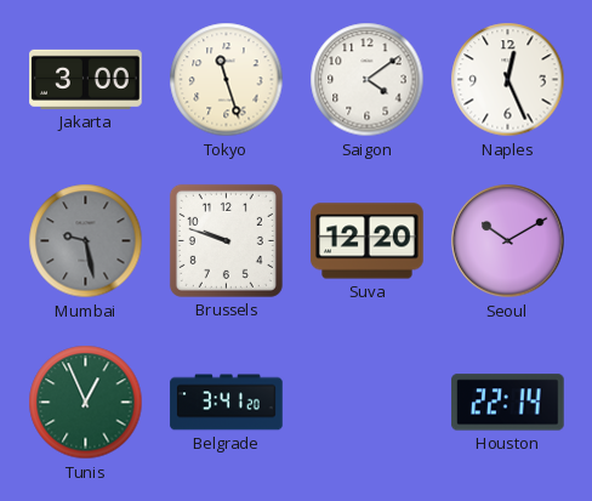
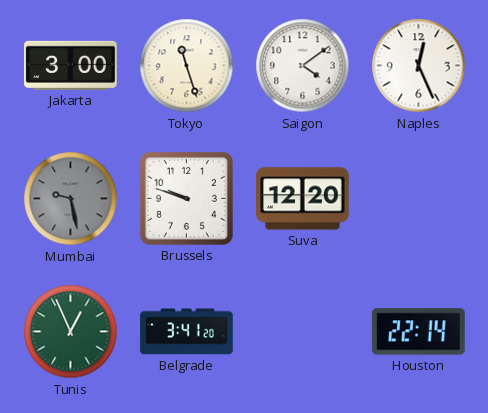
Seoul: 10:10 -> none (508, 241)
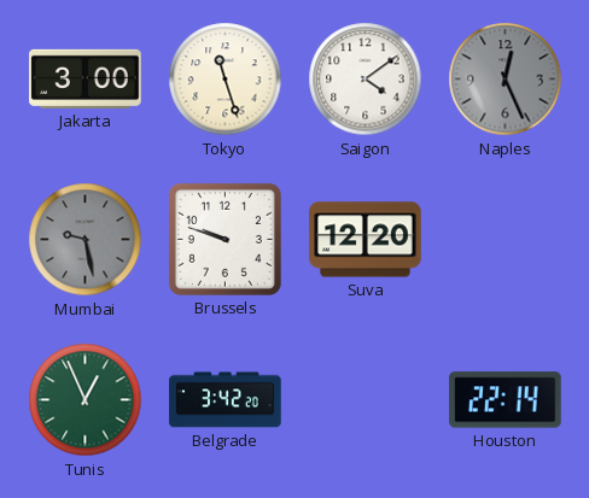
Naples dial: white -> grey (506, 80)
Belgrade: 3:41 -> 3:42 (226, 400)
